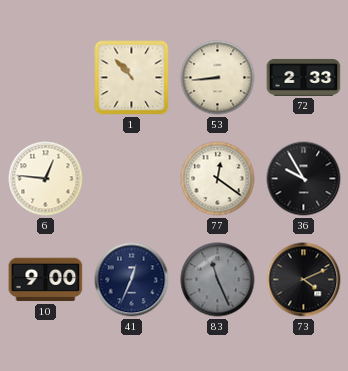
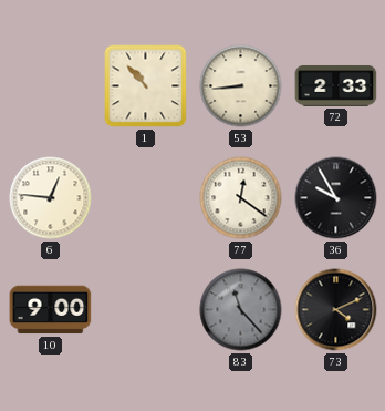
41: 12:34 -> none (132, 280)
83: 11:26 -> 11:23 (241, 310)
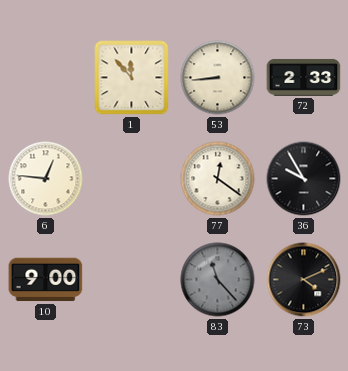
1: 10:53 -> 11:53 (132, 78)
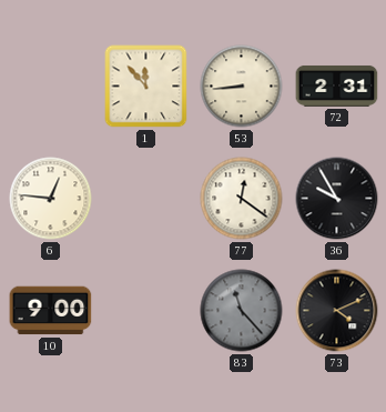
72: 2:33 -> 2:31 (337, 86)
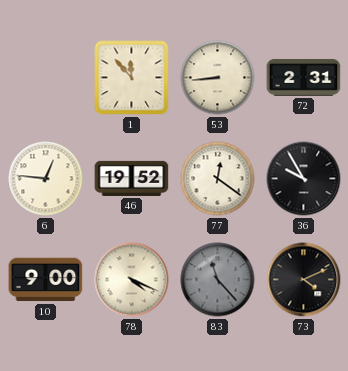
46: none -> 19:52 (132, 178)
78: none -> 4:19 (132, 280)
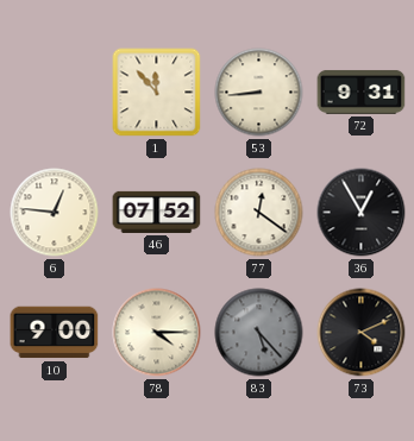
72: 2:31 -> 9:31 (362, 92)
46: 19:52 -> 07:52 (157, 212)
36: 9:55 -> 12:55 (362, 213)
78: 4:19 -> 4:15 (157, 333)
83: 11:23 -> 5:23 (259, 333)
